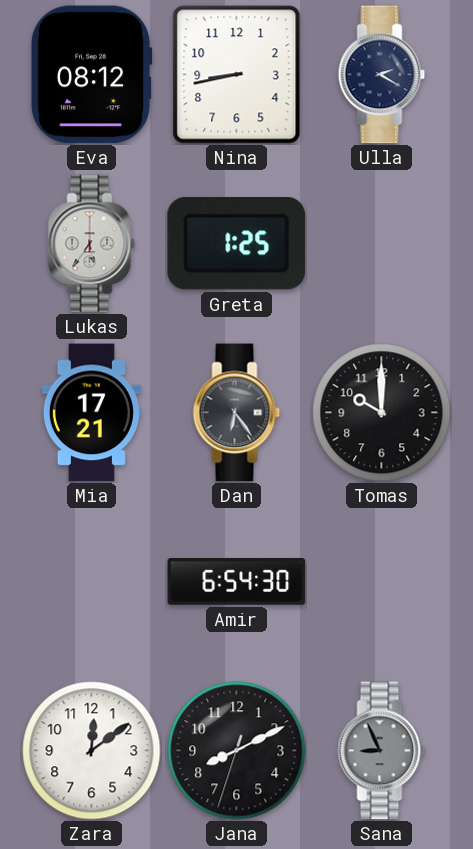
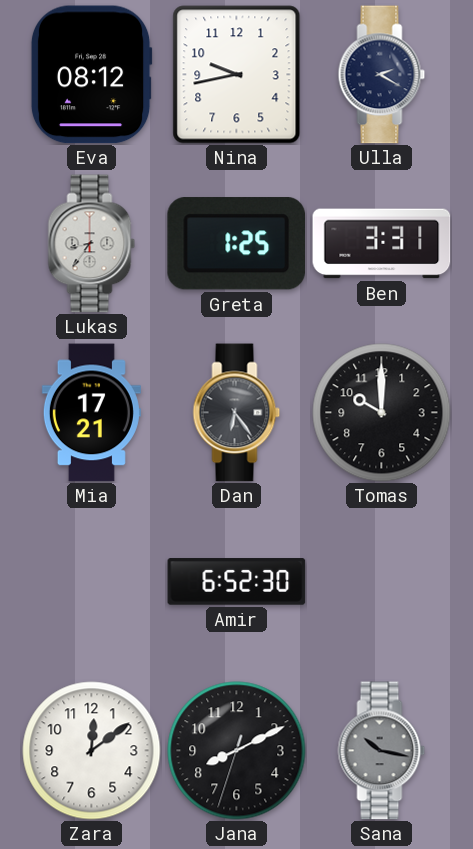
Nina: 8:43 -> 9:43 (237, 75)
Lukas: 5:36 -> 8:36 (92, 244)
Ben: none -> 3:31 (382, 244)
Amir: 6:54 -> 6:52 (237, 582)
Sana: 8:56 -> 10:17 (382, 751)
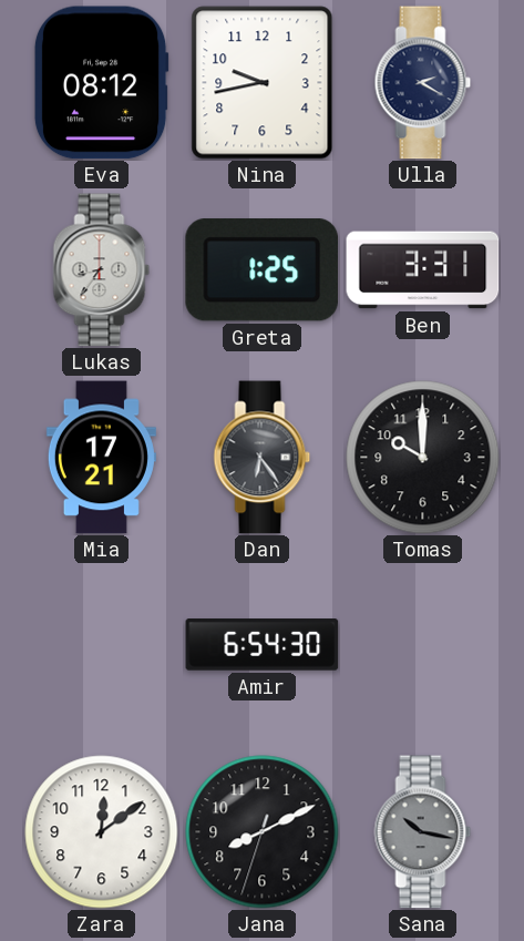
Amir: 6:52 -> 6:54 (263, 645)
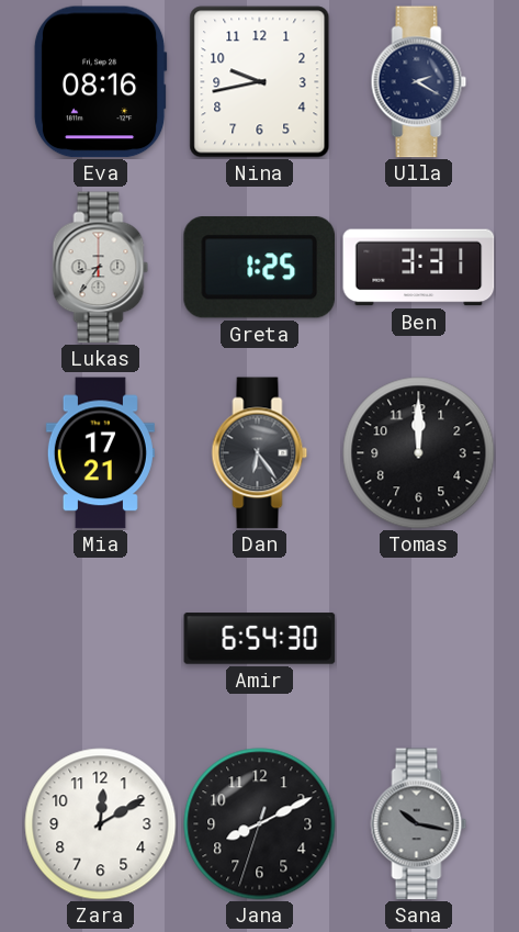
Eva: 08:12 -> 08:16 (100, 82)
Tomas: 10:00 -> 12:00 (419, 453)
Zara: 12:09 -> 12:10 (101, 824)
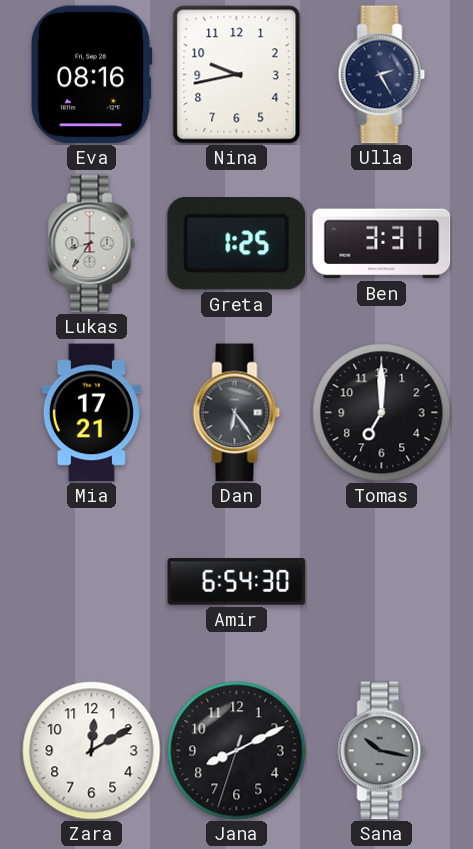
Ulla: 2:20 -> 2:25 (382, 75)
Tomas: 12:00 -> 7:00 (382, 413)
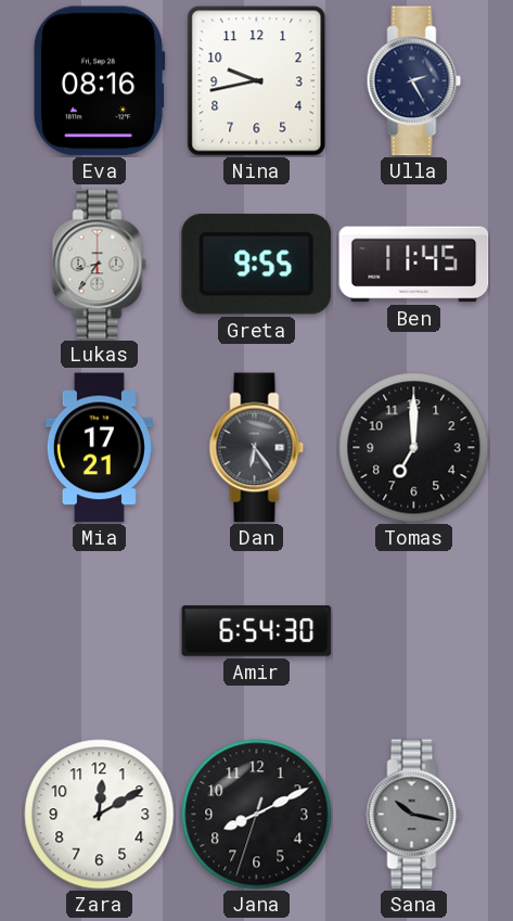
Greta: 1:25 -> 9:55 (256, 265)
Ben: 3:31 -> 11:45 (414, 265)
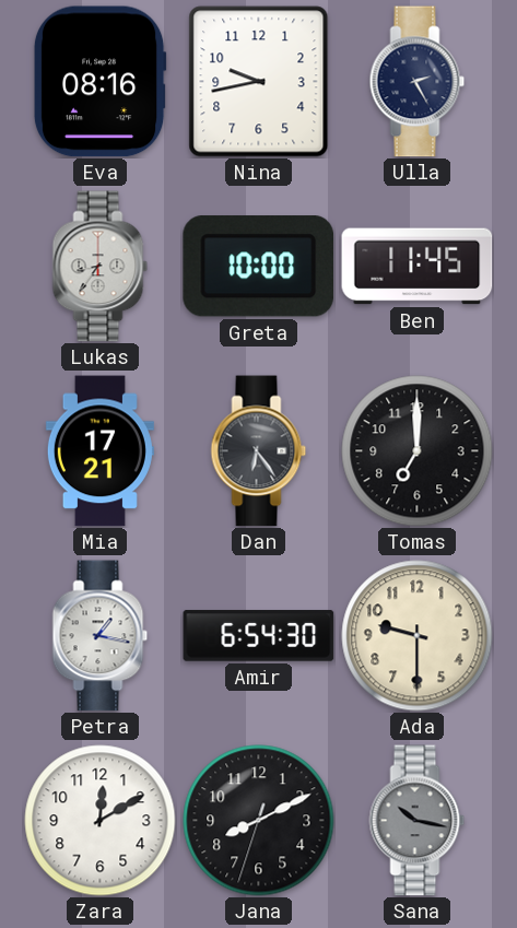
Greta: 9:55 -> 10:00 (258, 267)
Petra: none -> 1:17 (101, 636)
Ada: none -> 9:30 (418, 636)
